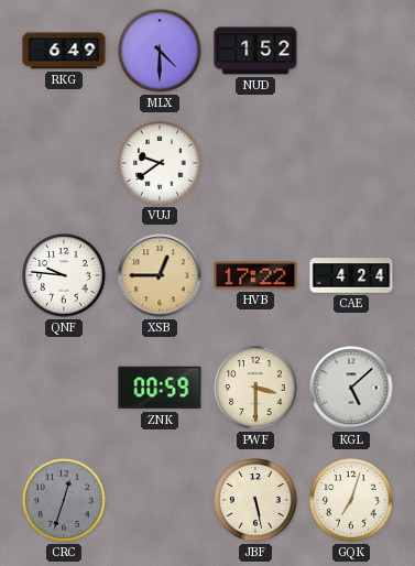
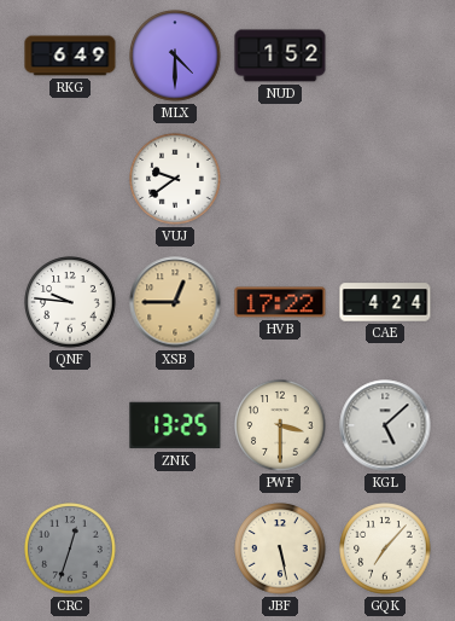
ZNK: 00:59 -> 13:25 (175, 425)
GQK: 7:03 -> 7:07 (385, 549)
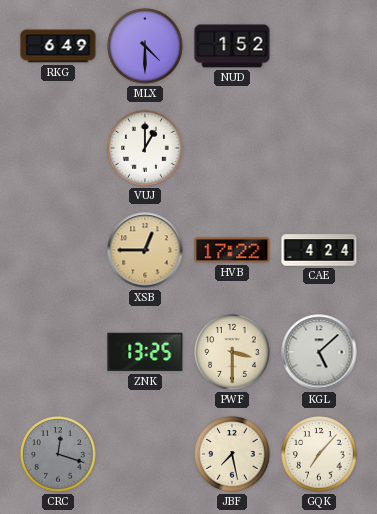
VUJ: 9:39 -> 1:00 (145, 148)
QNF: 9:46 -> none (70, 302)
CRC: 12:33 -> 12:18 (58, 454)
JBF: 5:28 -> 7:28 (232, 454)
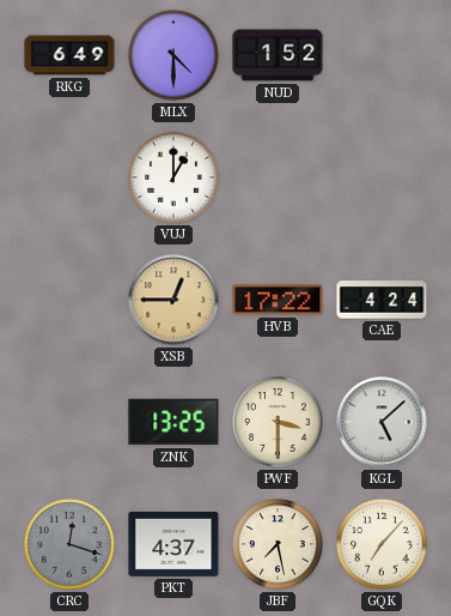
PKT: none -> 4:37 (173, 544)
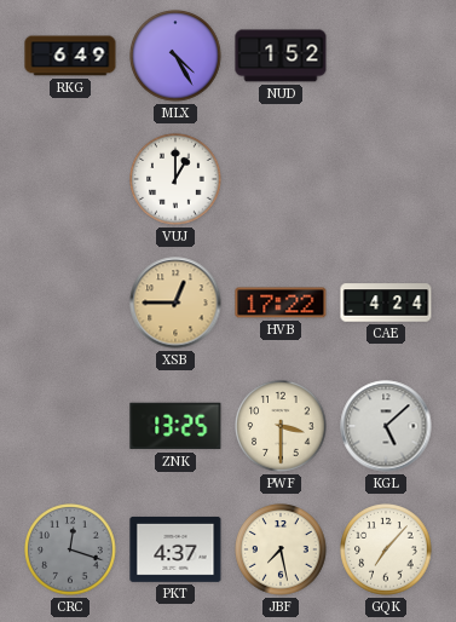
MLX: 4:30 -> 4:25 (175, 56)
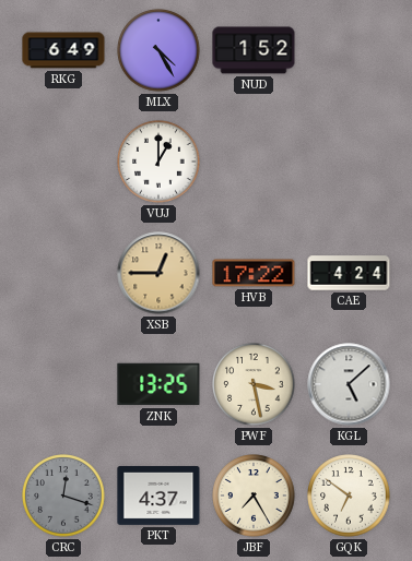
PWF: 3:30 -> 3:28 (254, 384)
JBF: 7:28 -> 7:25 (254, 496)
GQK: 7:07 -> 6:51 (349, 496)
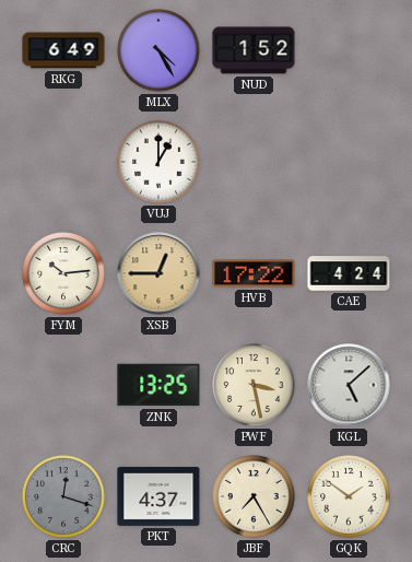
FYM: none -> 10:14 (63, 273)
GQK: 6:51 -> 1:51 (349, 496)
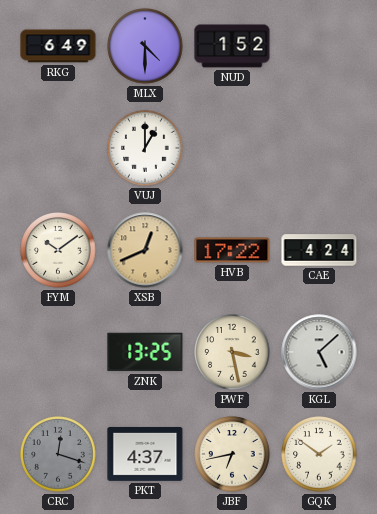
MLX: 4:25 -> 4:30 (145, 46)
FYM: 10:14 -> 10:09 (58, 250)
XSB: 12:45 -> 12:41 (145, 250)
JBF: 7:25 -> 6:43 (232, 454)
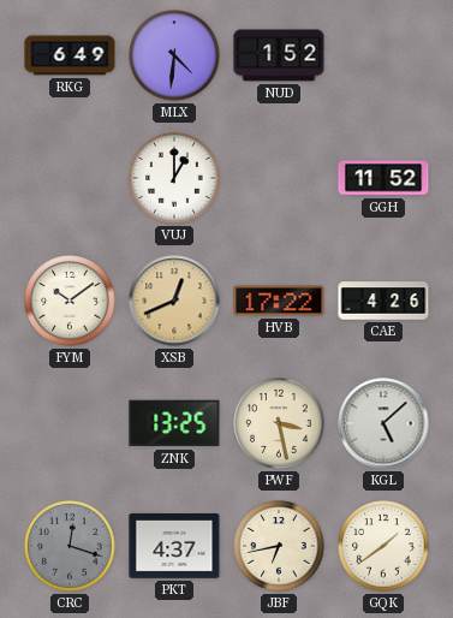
MLX: 4:30 -> 4:31 (174, 55)
GGH: none -> 11:52 (383, 178)
CAE: 4:24 -> 4:26 (383, 301)
GQK: 1:51 -> 1:39 (383, 546)
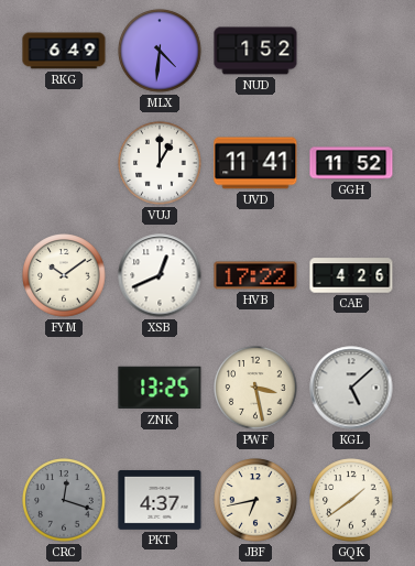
UVD: none -> 11:41 (255, 163)
XSB dial: champagne -> white (160, 275)
